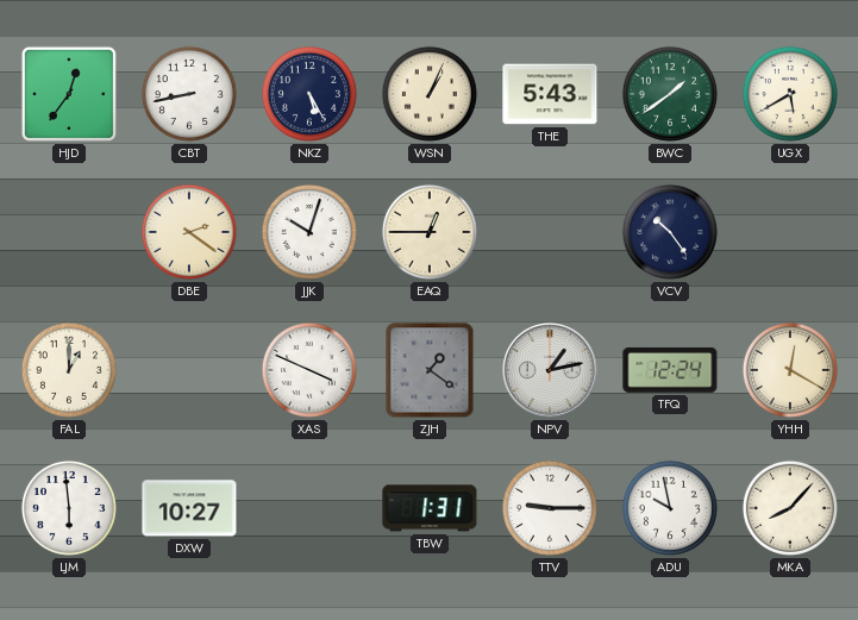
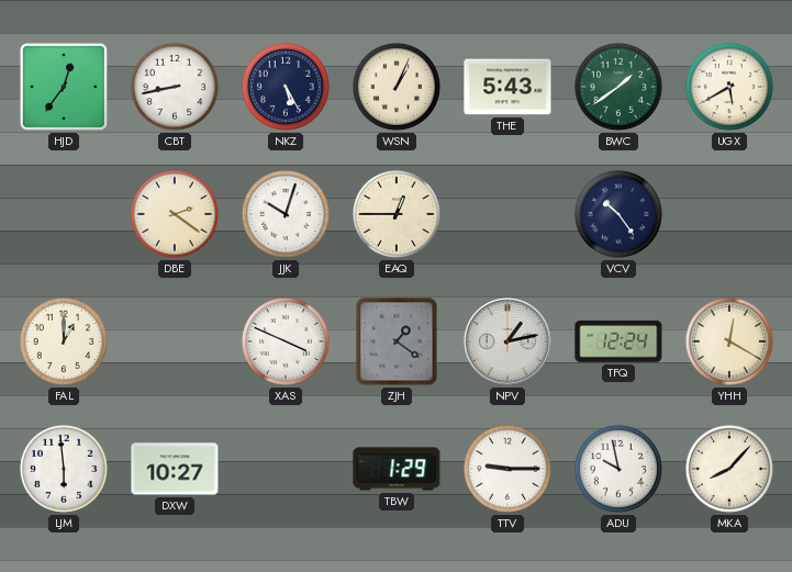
TBW: 1:31 -> 1:29 (397, 469)
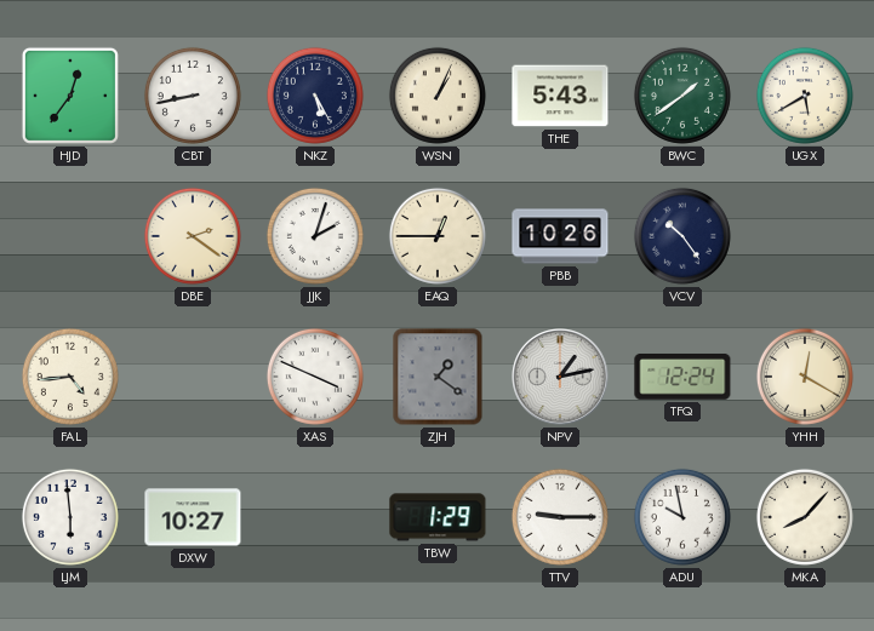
JJK: 10:03 -> 2:03 (315, 236)
PBB: none -> 10:26 (560, 236)
FAL: 1:00 -> 4:44 (70, 377)
